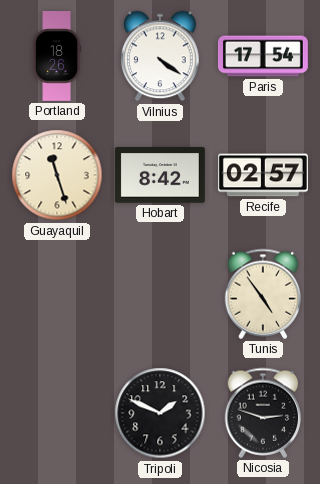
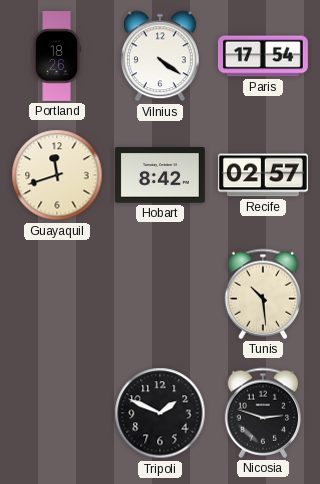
Guayaquil: 11:27 -> 11:42 (57, 175)
Tunis: 4:54 -> 10:29 (263, 294)
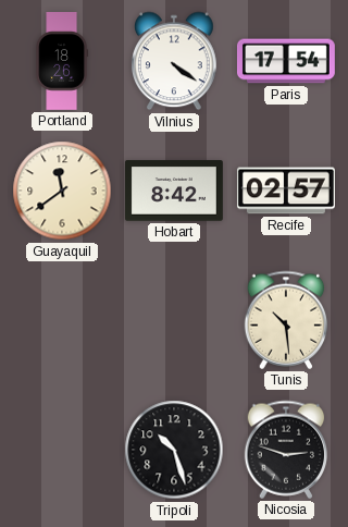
Guayaquil: 11:42 -> 11:39 (62, 191)
Tripoli: 1:49 -> 10:27 (174, 450)
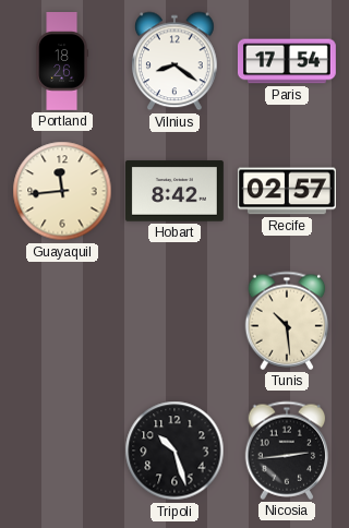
Vilnius: 4:21 -> 8:21 (176, 61)
Guayaquil: 11:39 -> 11:44 (62, 191)
Nicosia: 2:48 -> 2:44 (287, 451)
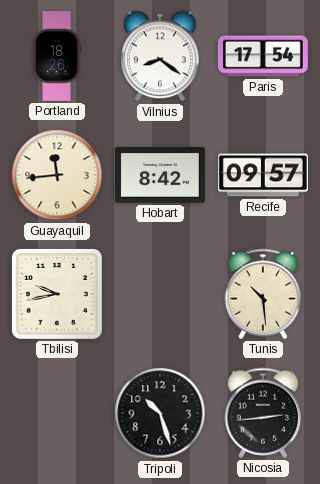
Recife: 02:57 -> 09:57 (263, 175)
Tbilisi: none -> 9:43 (57, 294)
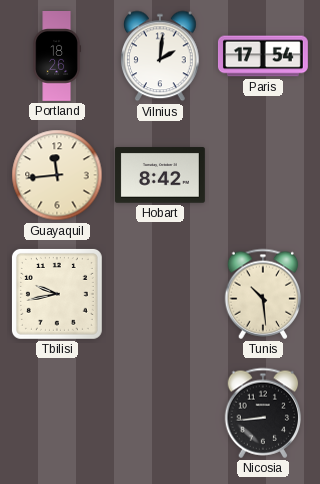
Vilnius: 8:21 -> 2:01 (161, 56)
Recife: 09:57 -> none (263, 175)
Tripoli: 10:27 -> none (160, 413)
Nicosia: 2:44 -> 8:44 (263, 413)
